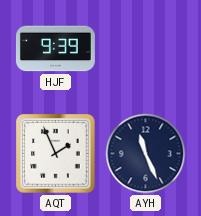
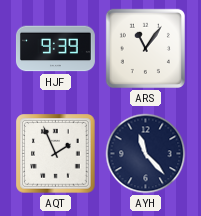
ARS: none -> 11:06 (145, 48)
AYH: 11:26 -> 11:23 (146, 154)
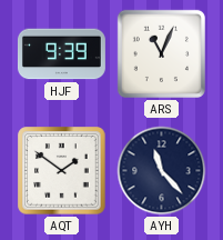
ARS: 11:06 -> 11:04 (161, 53)
AQT: 1:56 -> 1:51 (62, 171)
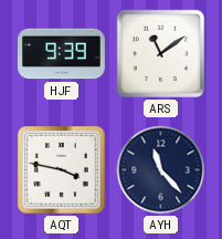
ARS: 11:04 -> 11:09 (160, 53)
AQT: 1:51 -> 3:47 (62, 170)
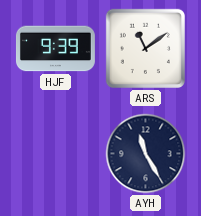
AQT: 3:47 -> none (62, 170)
AYH: 11:23 -> 11:25 (146, 154)
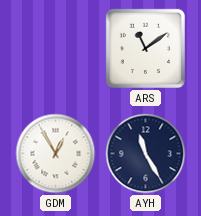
HJF: 9:39 -> none (55, 49)
GDM: none -> 12:55 (56, 154)
